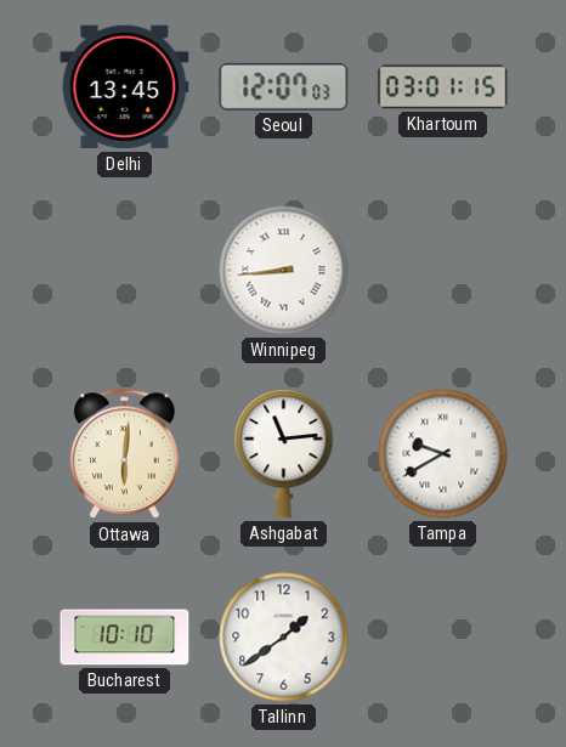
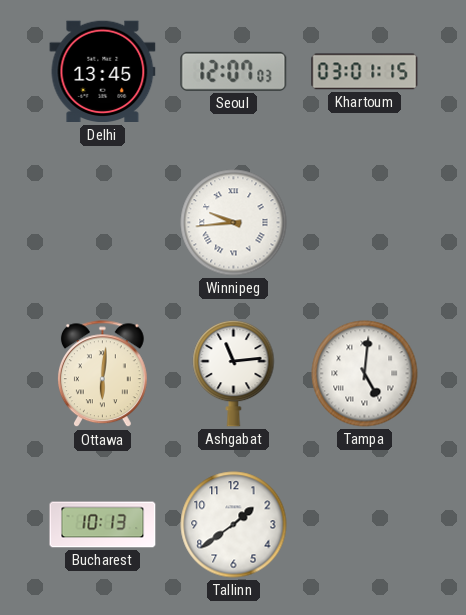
Winnipeg: 8:44 -> 9:44 (234, 223)
Tampa: 9:40 -> 5:01 (365, 374)
Bucharest: 10:10 -> 10:13 (103, 525)
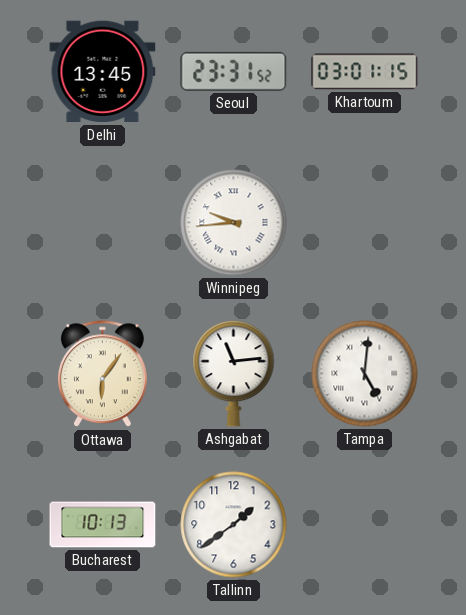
Seoul: 12:07 -> 23:31 (234, 71)
Ottawa: 6:01 -> 6:06 (102, 374)
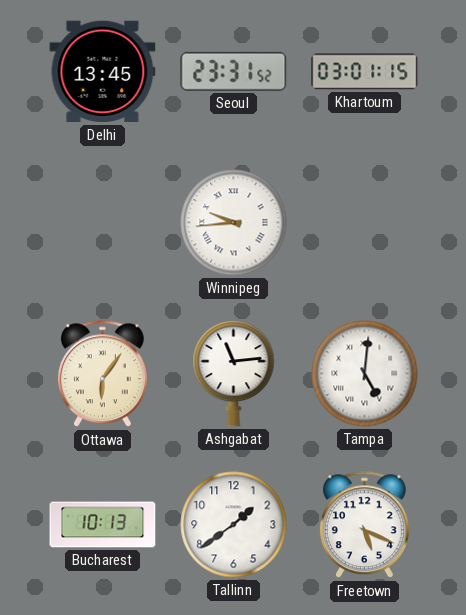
Freetown: none -> 5:19 (364, 525)
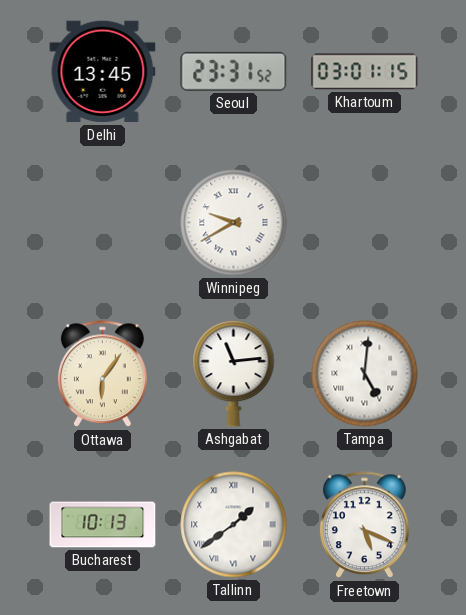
Winnipeg: 9:44 -> 9:40 (234, 223)
Tallinn numerals: Arabic -> Roman (234, 525)
